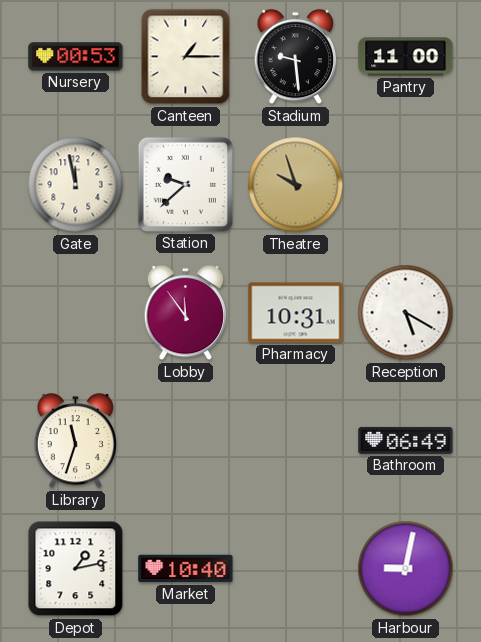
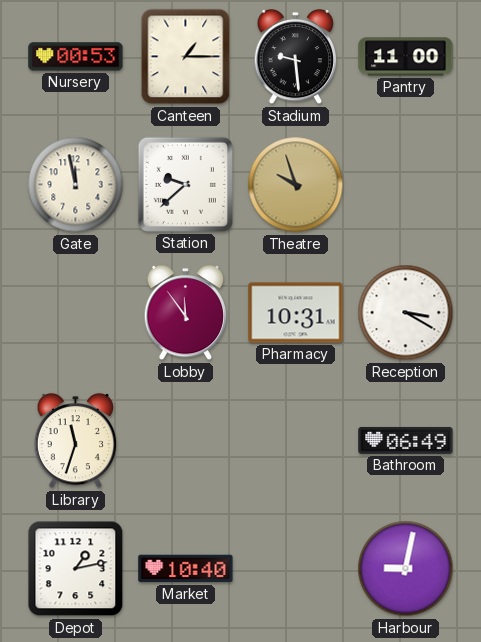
Reception: 5:20 -> 3:20 (406, 313)
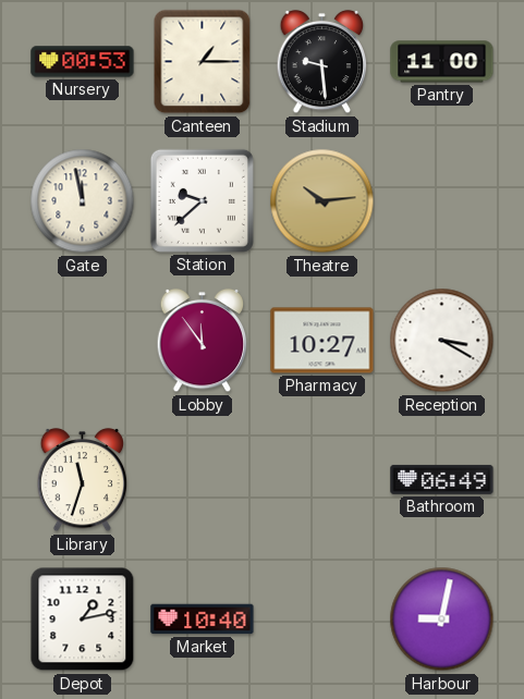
Theatre: 9:57 -> 10:14 (322, 201)
Pharmacy: 10:31 -> 10:27 (322, 341)
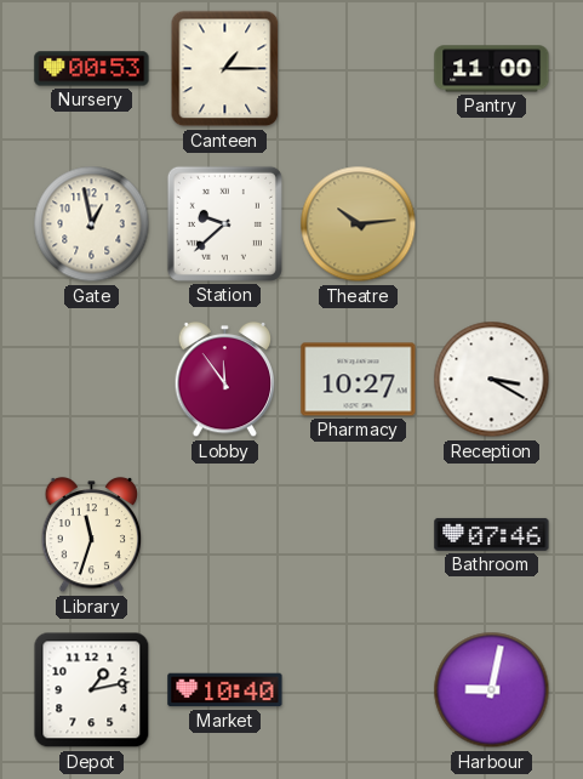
Stadium: 9:29 -> none (322, 62)
Gate: 11:58 -> 12:58 (92, 224)
Bathroom: 06:49 -> 07:46 (492, 534)
